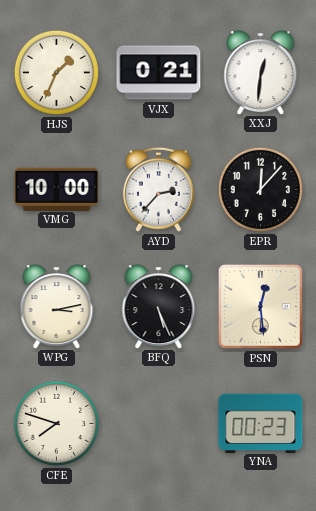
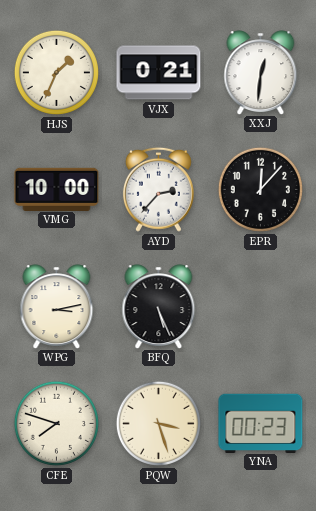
PSN: 12:29 -> none (260, 306)
PQW: none -> 3:27 (158, 423)
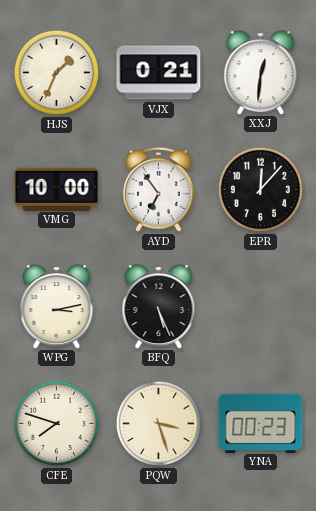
AYD: 2:37 -> 6:54 (158, 189)
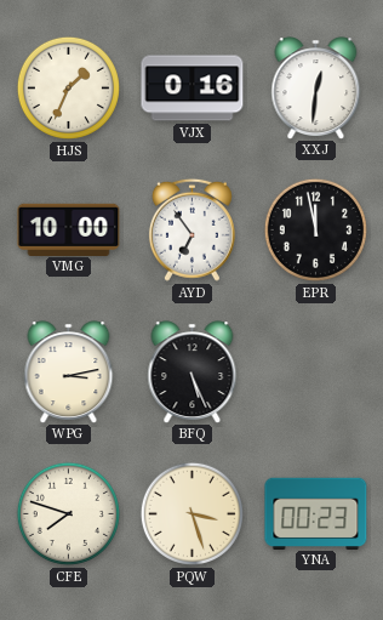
VJX: 0:21 -> 0:16 (193, 89)
EPR: 12:07 -> 11:58 (315, 229)
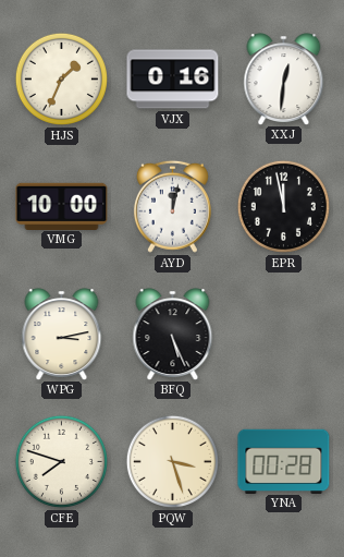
AYD: 6:54 -> 12:02 (172, 206)
YNA: 00:23 -> 00:28 (284, 461)
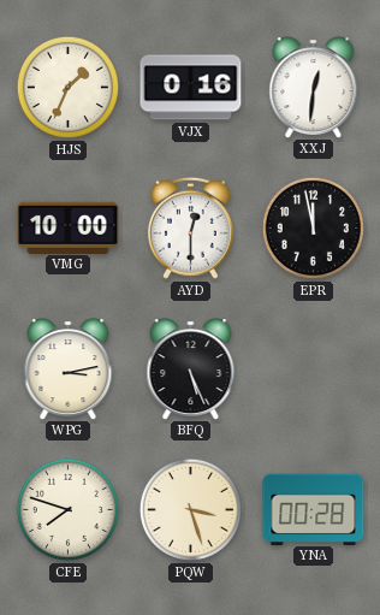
AYD: 12:02 -> 12:30 (190, 227)
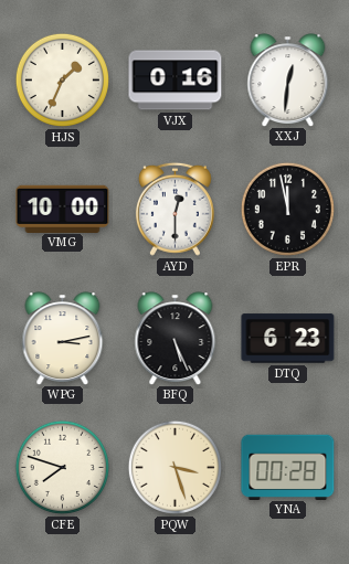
DTQ: none -> 6:23 (288, 339)
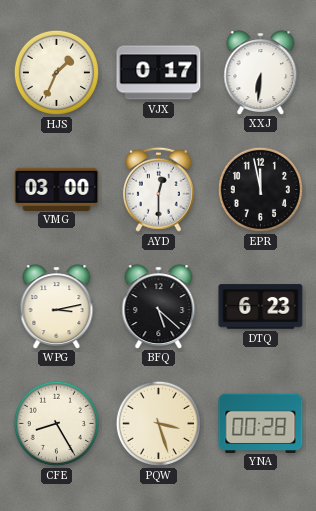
VJX: 0:16 -> 0:17 (159, 73)
XXJ: 12:31 -> 6:31 (261, 72)
VMG: 10:00 -> 03:00 (57, 189)
BFQ: 5:26 -> 5:22 (159, 306)
CFE: 7:48 -> 8:25 (56, 423)
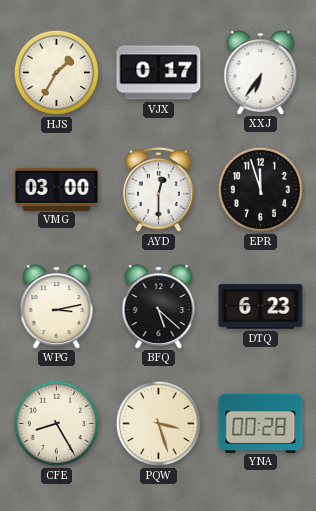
HJS: 1:34 -> 1:35 (56, 72)
XXJ: 6:31 -> 6:36 (261, 72)
EPR: 11:58 -> 11:57 (260, 189)
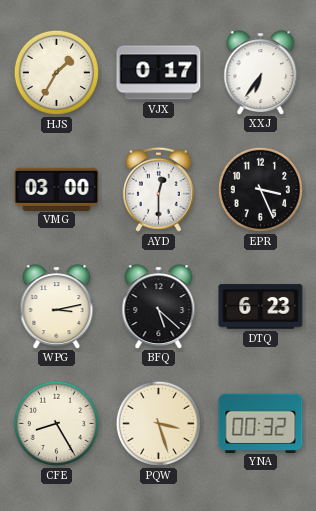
EPR: 11:57 -> 3:26 (260, 189)
YNA: 00:28 -> 00:32 (261, 423)
